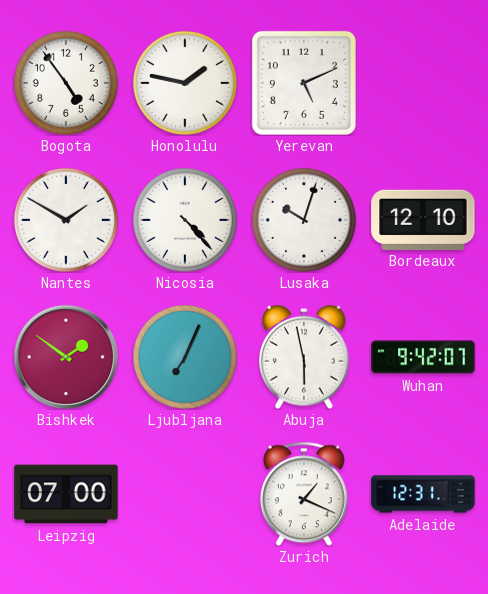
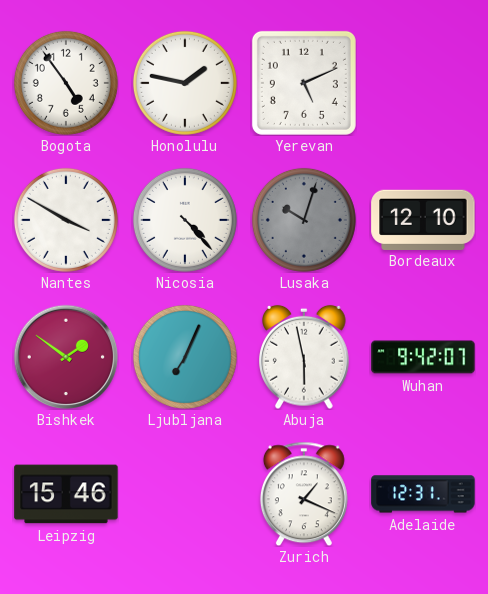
Nantes: 1:50 -> 3:50 (66, 220)
Lusaka dial: white -> grey (304, 220)
Leipzig: 07:00 -> 15:46 (66, 494)
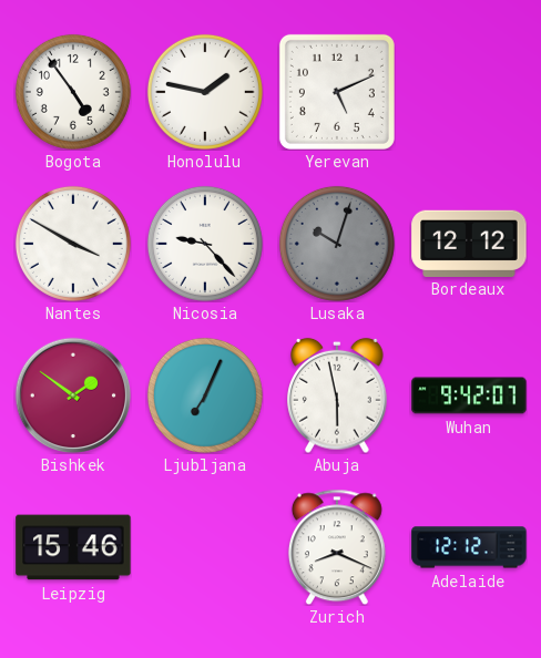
Nicosia: 4:23 -> 9:23 (205, 244)
Bordeaux: 12:10 -> 12:12 (469, 243)
Zurich: 1:19 -> 8:19 (337, 547)
Adelaide: 12:31 -> 12:12 (469, 547)
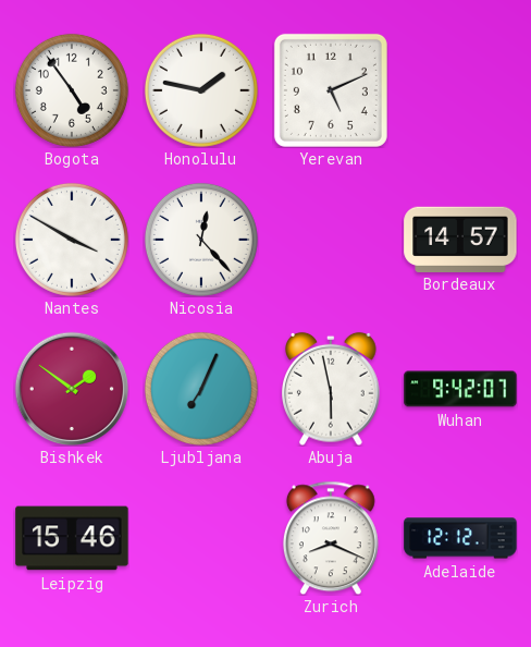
Nicosia: 9:23 -> 12:23 (201, 240)
Lusaka: 10:03 -> none (337, 244)
Bordeaux: 12:12 -> 14:57 (460, 239)
